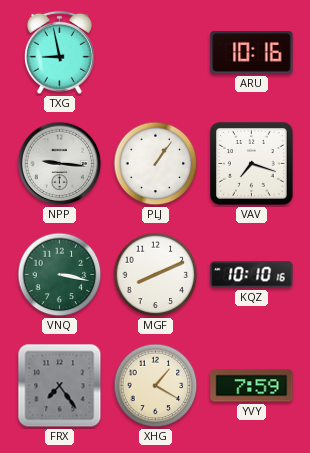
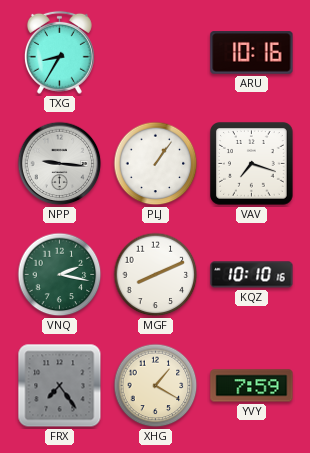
TXG: 8:58 -> 8:35 (59, 52)
VNQ: 3:17 -> 2:17 (60, 275)
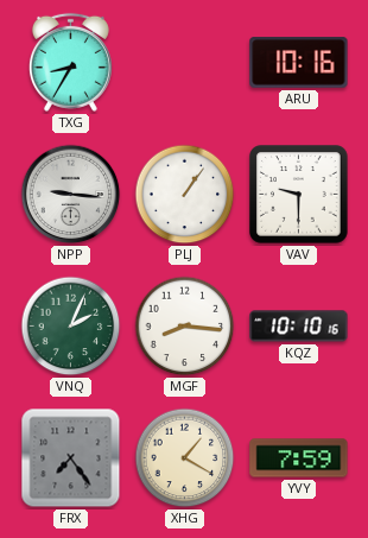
VAV: 7:18 -> 9:30 (299, 195)
VNQ: 2:17 -> 2:04 (71, 327)
MGF: 8:11 -> 8:16 (185, 327)
